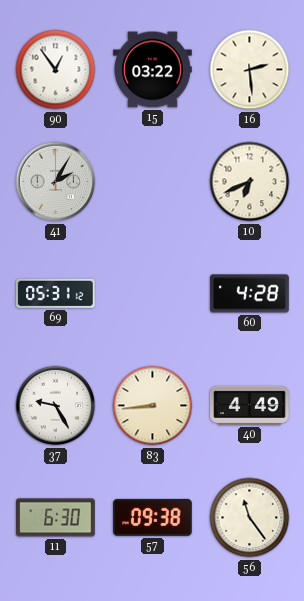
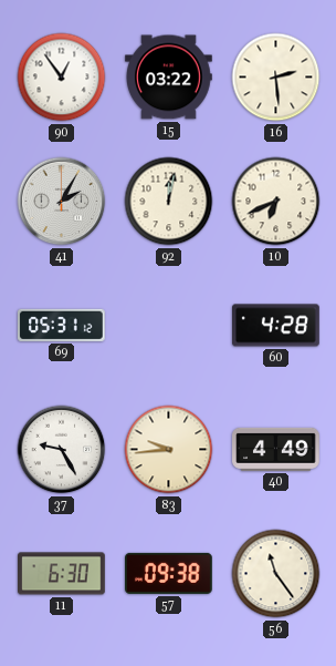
92: none -> 12:02 (169, 202)
83: 8:44 -> 9:44 (169, 450)
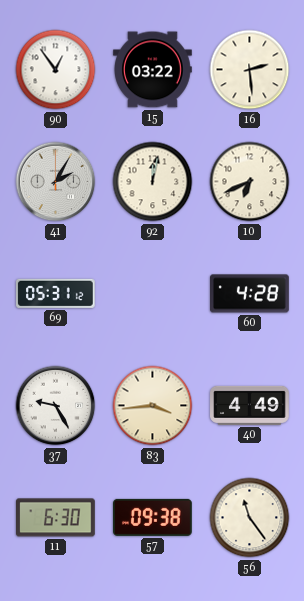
83: 9:44 -> 3:44 (153, 406)
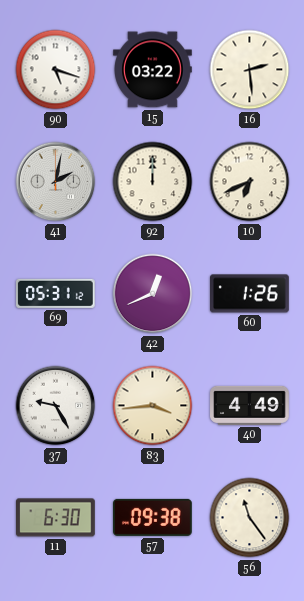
90: 12:54 -> 5:18 (56, 70)
41: 2:05 -> 2:02 (56, 182)
92: 12:02 -> 12:00 (153, 182)
42: none -> 12:41 (153, 294)
60: 4:28 -> 1:26 (250, 294)
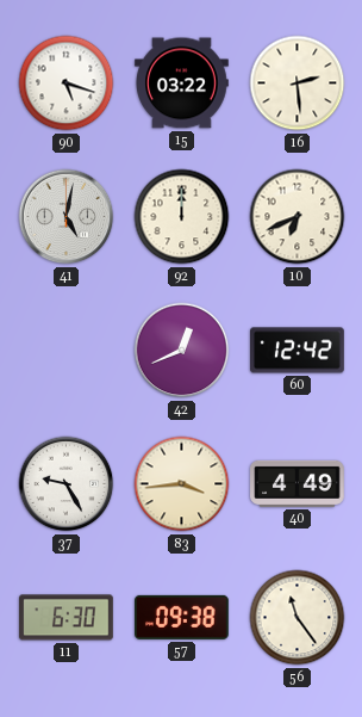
41: 2:02 -> 5:02 (67, 217)
69: 05:31 -> none (56, 293)
60: 1:26 -> 12:42 (298, 351)
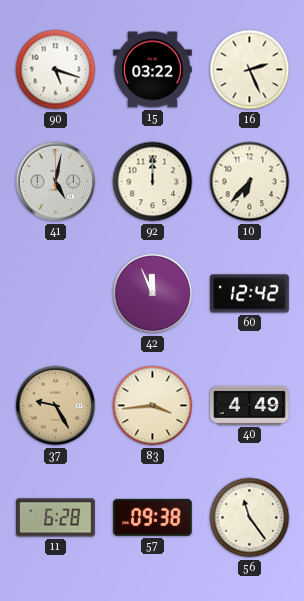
16: 2:29 -> 2:26 (250, 70)
10: 6:41 -> 6:37 (250, 182)
42: 12:41 -> 11:56 (153, 294)
37 dial: white -> champagne (56, 406)
11: 6:30 -> 6:28 (56, 518)
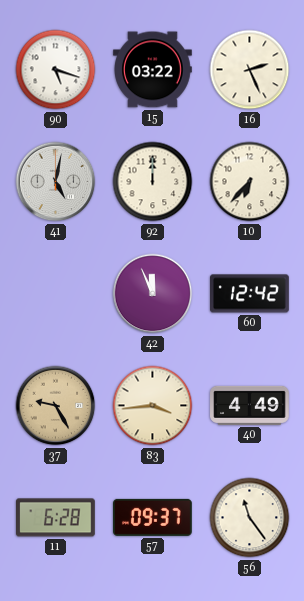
57: 09:38 -> 09:37 (153, 517)
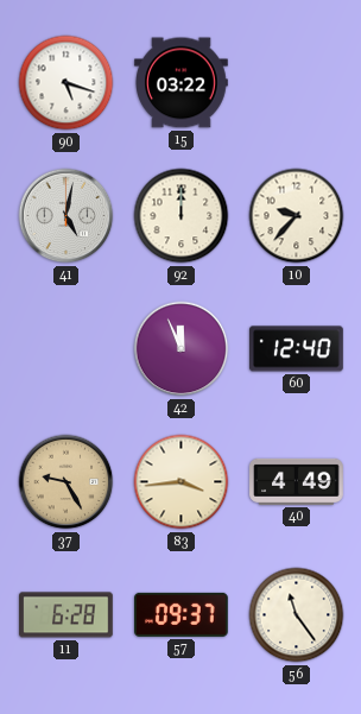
16: 2:26 -> none (250, 70)
10: 6:37 -> 9:37 (297, 216)
60: 12:42 -> 12:40 (297, 349)
